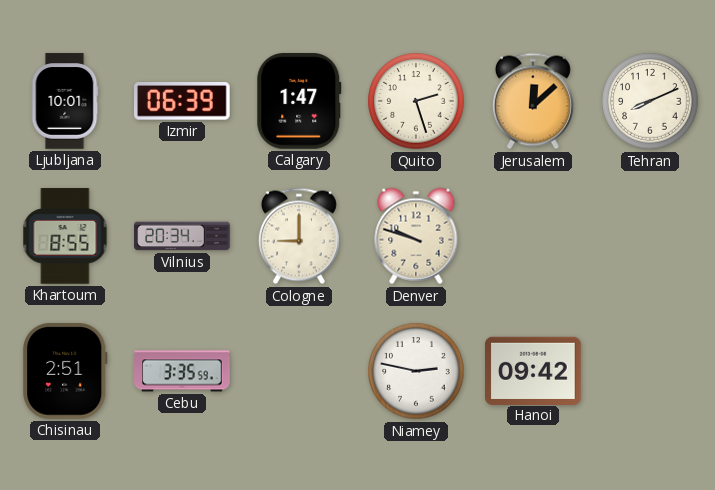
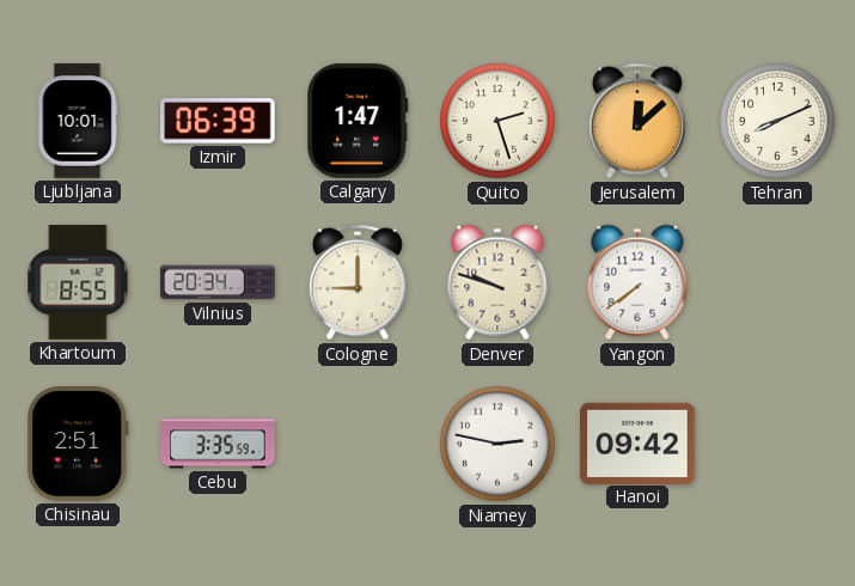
Yangon: none -> 7:39 (637, 282)
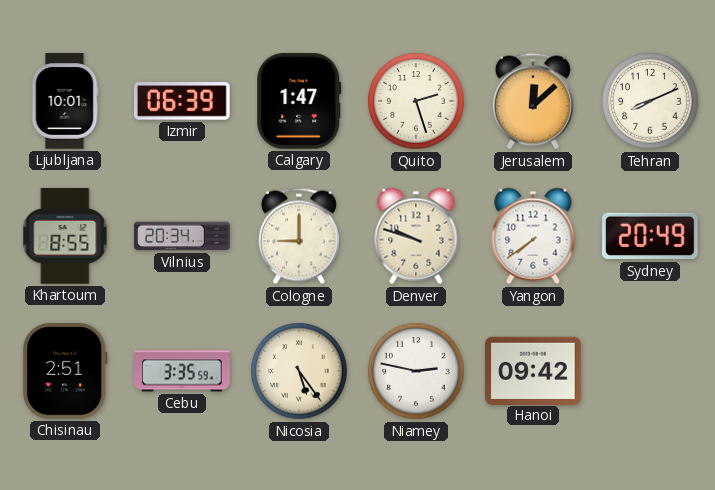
Sydney: none -> 20:49 (651, 236)
Nicosia: none -> 5:24 (299, 371)
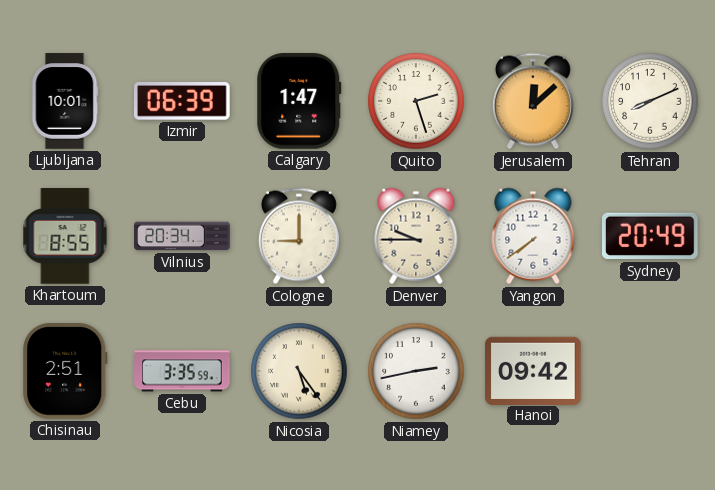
Denver: 9:48 -> 9:45 (416, 236)
Niamey: 2:47 -> 2:43 (416, 371)
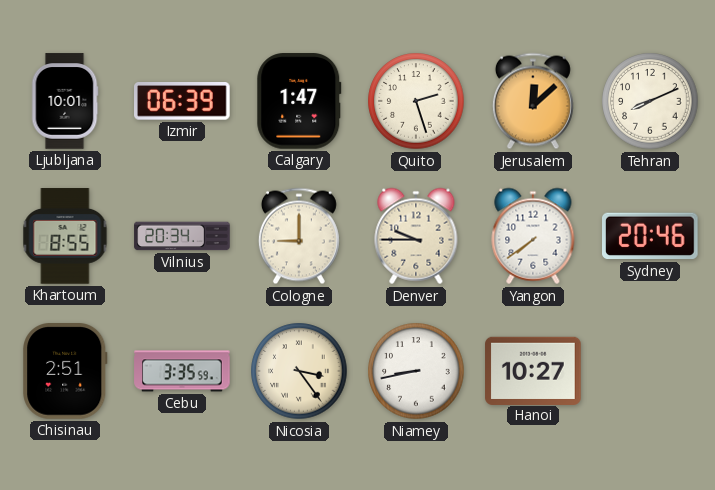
Sydney: 20:49 -> 20:46 (651, 236)
Nicosia: 5:24 -> 3:24 (299, 371)
Niamey: 2:43 -> 8:43 (416, 371)
Hanoi: 09:42 -> 10:27 (533, 370)
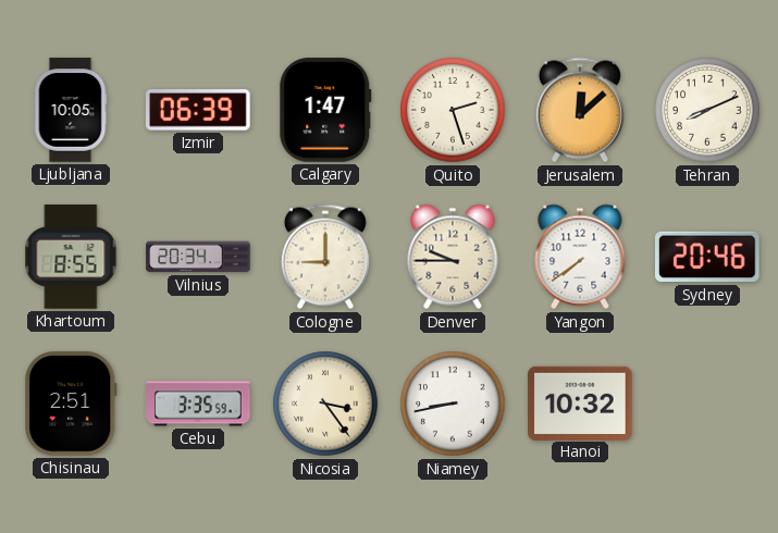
Ljubljana: 10:01 -> 10:05 (71, 110)
Hanoi: 10:27 -> 10:32 (580, 402)
